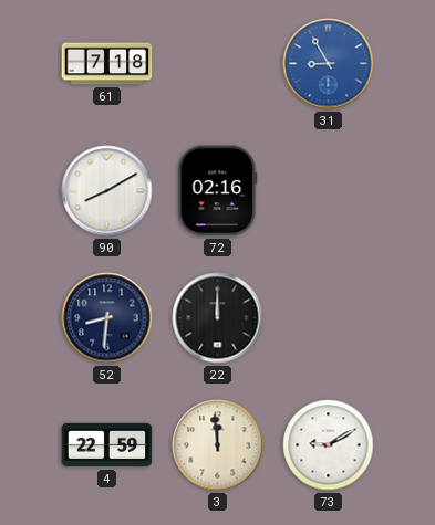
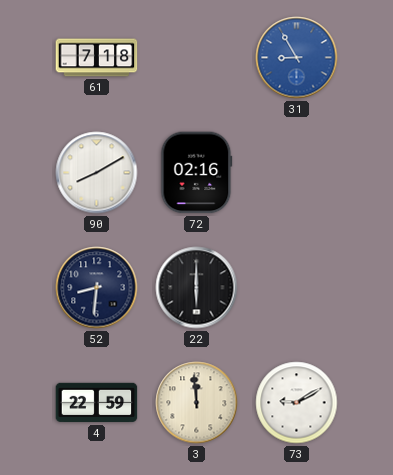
22: 12:00 -> 6:00 (197, 288)
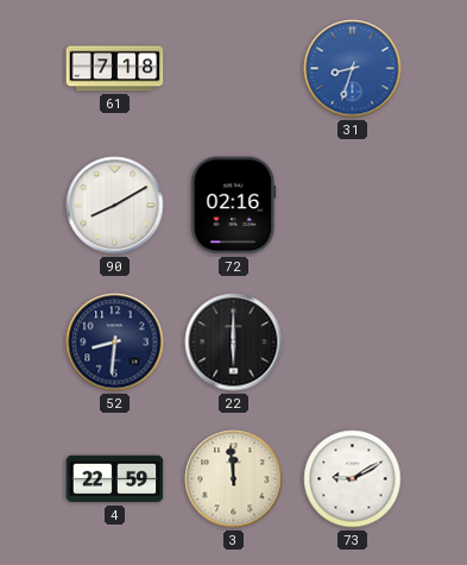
31: 8:55 -> 8:33 (353, 69)
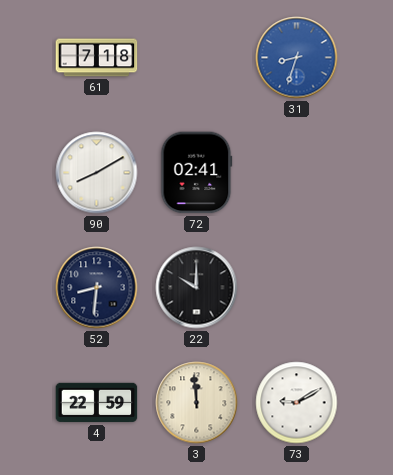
72: 02:16 -> 02:41 (197, 173)
22: 6:00 -> 10:00 (197, 288)
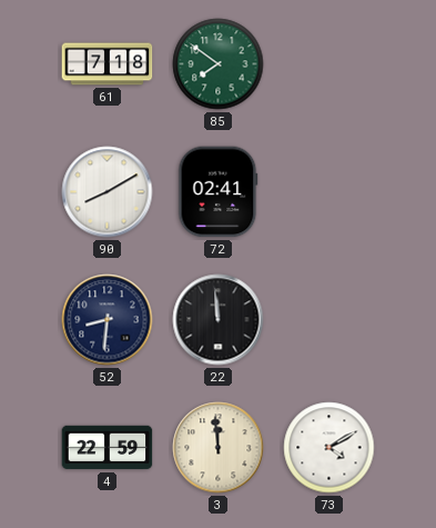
85: none -> 7:51 (219, 64)
31: 8:33 -> none (297, 58)
22: 10:00 -> 11:59 (219, 320)
73: 9:10 -> 4:10 (329, 448)
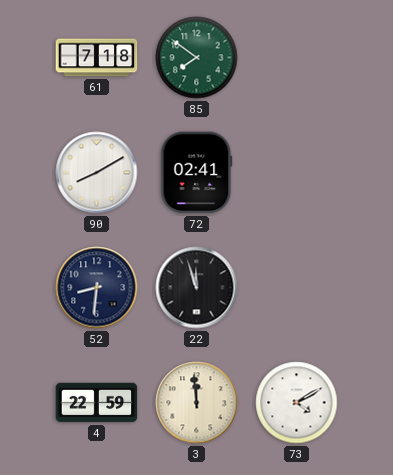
22: 11:59 -> 11:57 (197, 288)
